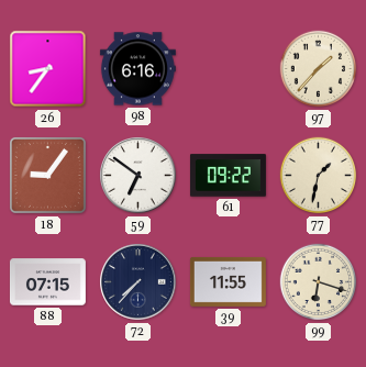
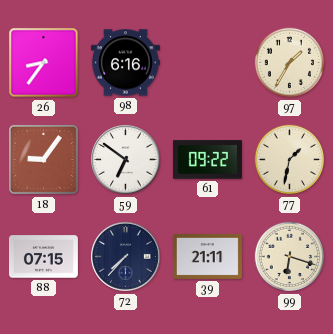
97: 1:37 -> 1:35 (290, 63)
39: 11:55 -> 21:11 (207, 256)
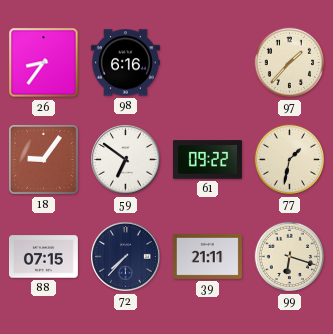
97: 1:35 -> 1:37 (290, 63)
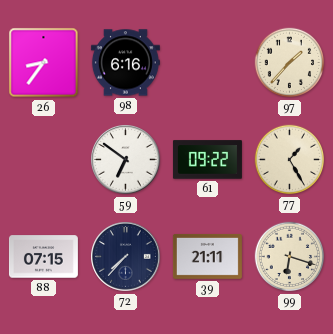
18: 9:06 -> none (43, 159)
77: 1:32 -> 1:25 (290, 160)
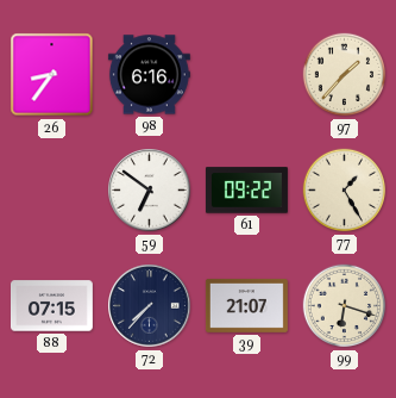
39: 21:11 -> 21:07 (246, 305)
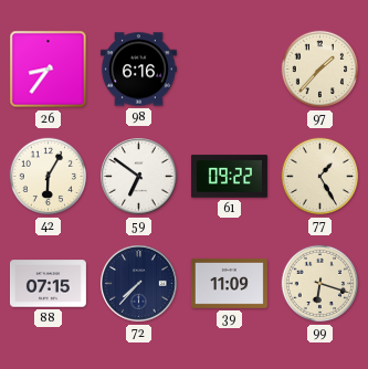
42: none -> 6:05 (49, 177)
39: 21:07 -> 11:09 (229, 283)
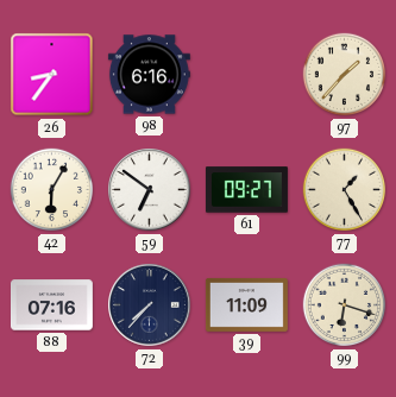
61: 09:22 -> 09:27 (246, 190)
88: 07:15 -> 07:16 (51, 305)
